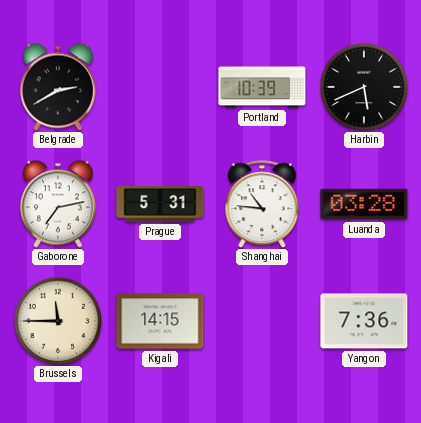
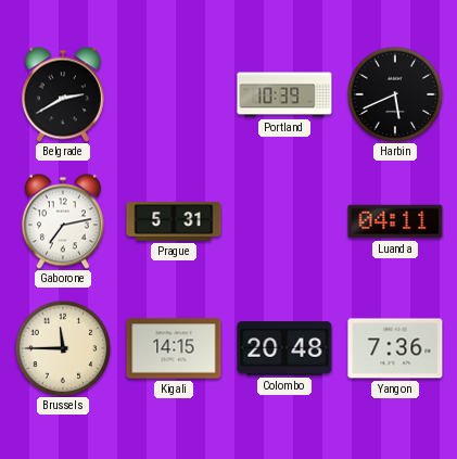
Shanghai: 10:46 -> none (262, 204)
Luanda: 03:28 -> 04:11 (395, 221)
Colombo: none -> 20:48 (284, 348)
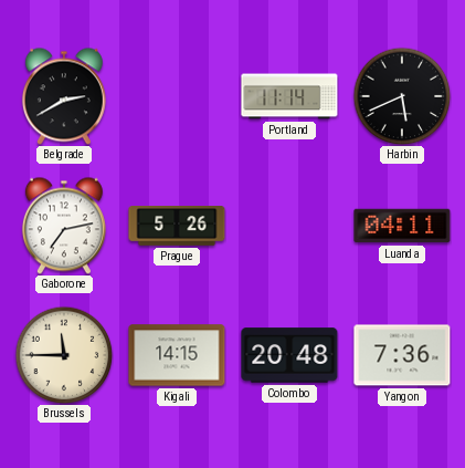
Portland: 10:39 -> 11:14 (289, 96)
Prague: 5:31 -> 5:26 (177, 226)
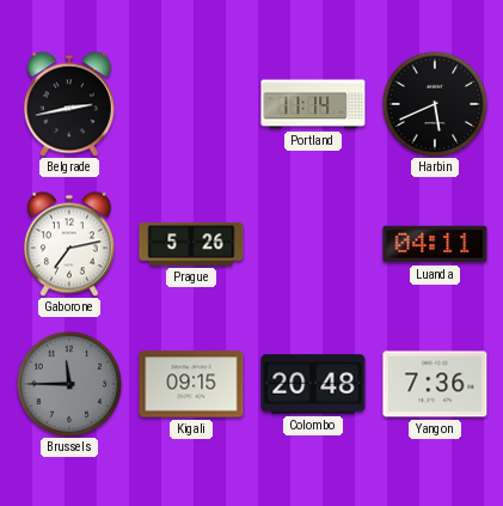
Belgrade: 2:40 -> 2:43 (69, 104)
Brussels dial: cream -> grey (69, 384)
Kigali: 14:15 -> 09:15 (191, 384)
